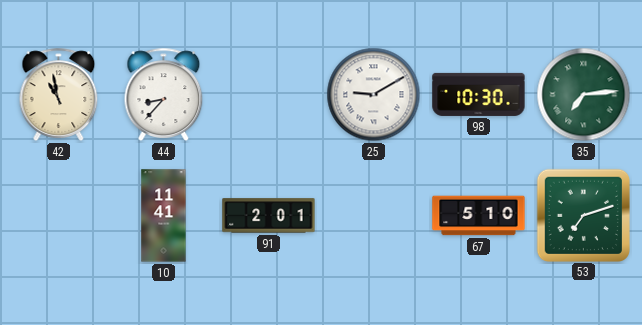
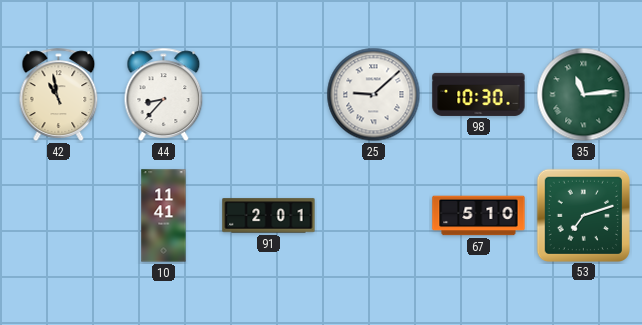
25: 9:10 -> 9:08 (374, 95)
35: 7:14 -> 11:14 (584, 95)
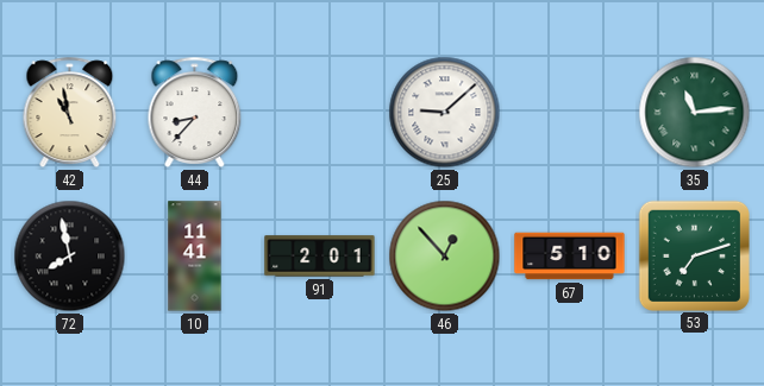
98: 10:30 -> none (479, 94)
72: none -> 7:58 (70, 257)
46: none -> 12:53 (445, 257)
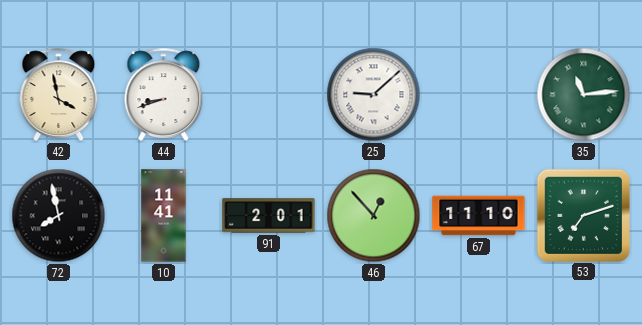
42: 10:58 -> 3:58 (59, 94)
44: 8:37 -> 8:42 (164, 94)
67: 5:10 -> 11:10 (479, 216)
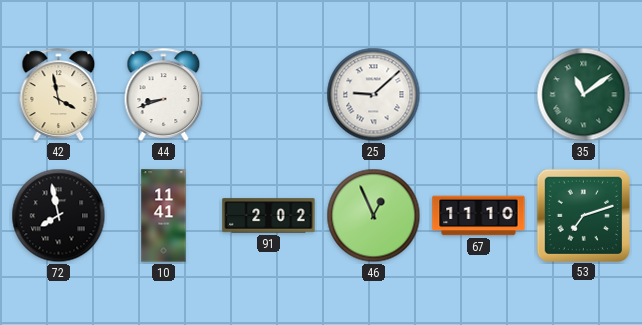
35: 11:14 -> 11:09 (584, 95)
91: 2:01 -> 2:02 (269, 216)
46: 12:53 -> 12:56 (374, 216)
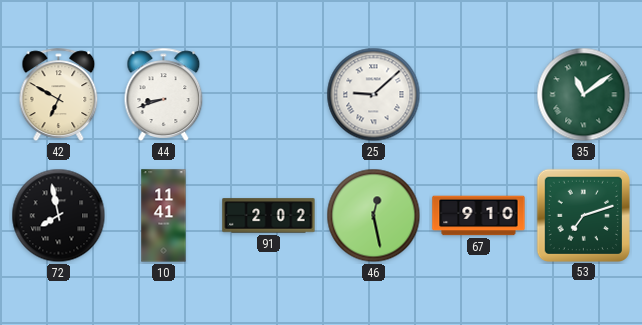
42: 3:58 -> 6:50 (59, 94)
46: 12:56 -> 12:28 (374, 216)
67: 11:10 -> 9:10 (479, 216)
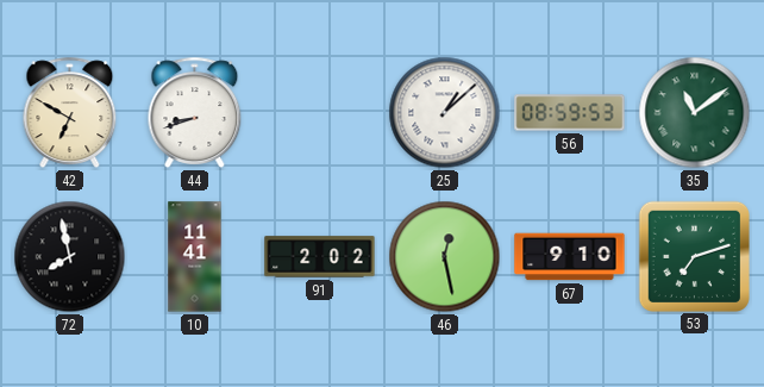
25: 9:08 -> 1:08 (445, 113)
56: none -> 08:59 (570, 113)
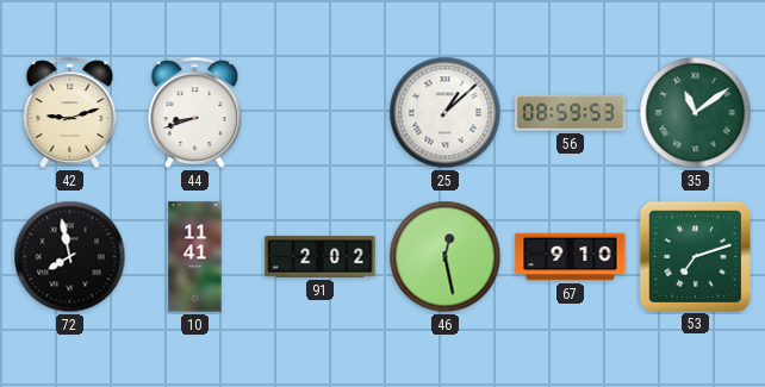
42: 6:50 -> 9:12 (70, 112)
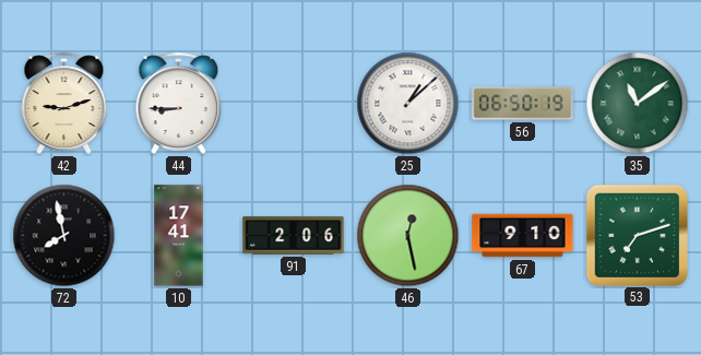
44: 8:42 -> 8:45 (179, 103)
56: 08:59 -> 06:50 (523, 104)
10: 11:41 -> 17:41 (179, 236)
91: 2:02 -> 2:06 (294, 236)
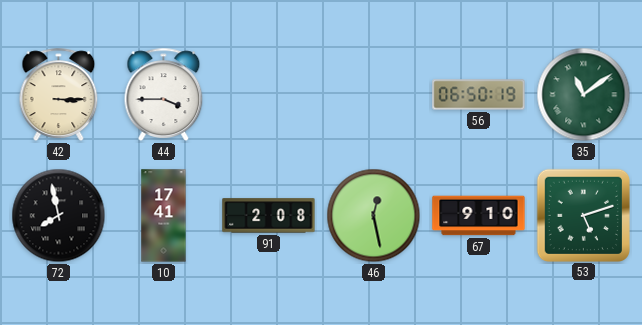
42: 9:12 -> 3:15 (59, 94)
44: 8:45 -> 3:45 (164, 94)
25: 1:08 -> none (408, 104)
91: 2:06 -> 2:08 (269, 216)
53: 7:12 -> 5:12 (583, 215)
